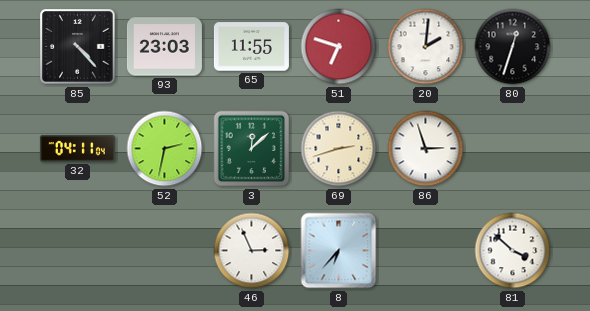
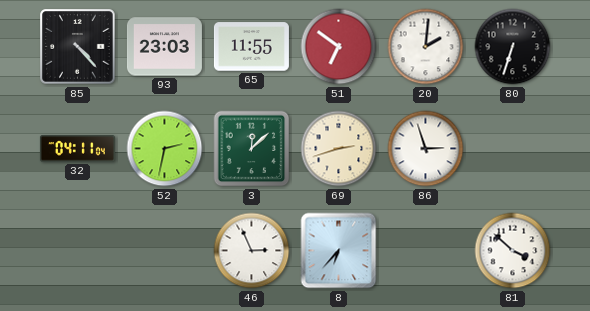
51: 6:48 -> 6:51 (339, 47)
80: 12:33 -> 6:33 (513, 47)
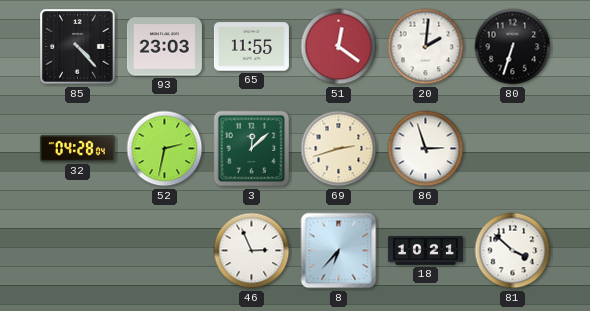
51: 6:51 -> 12:21 (339, 47)
32: 04:11 -> 04:28 (77, 149)
18: none -> 10:21 (425, 251)
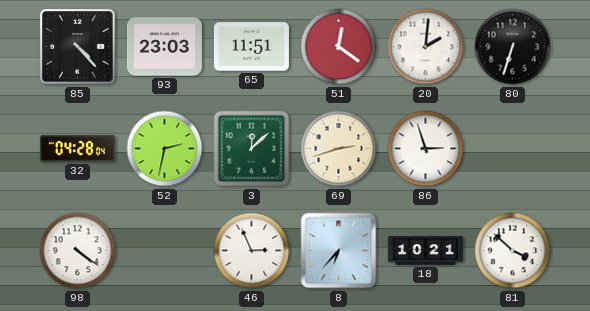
65: 11:55 -> 11:51 (251, 47)
98: none -> 4:21 (78, 251)
